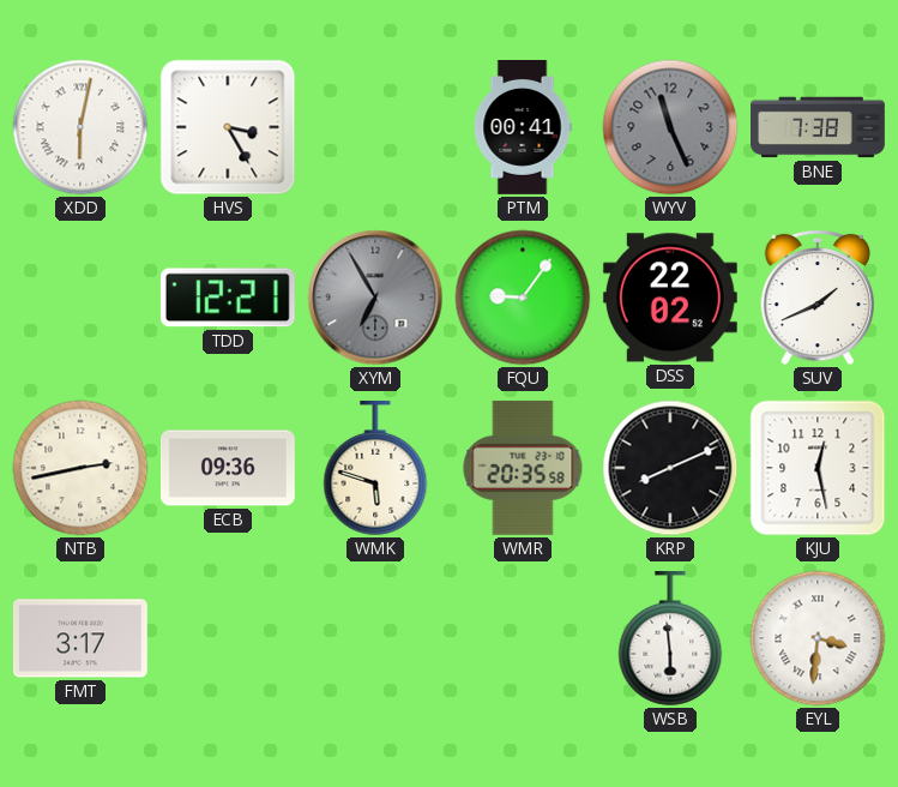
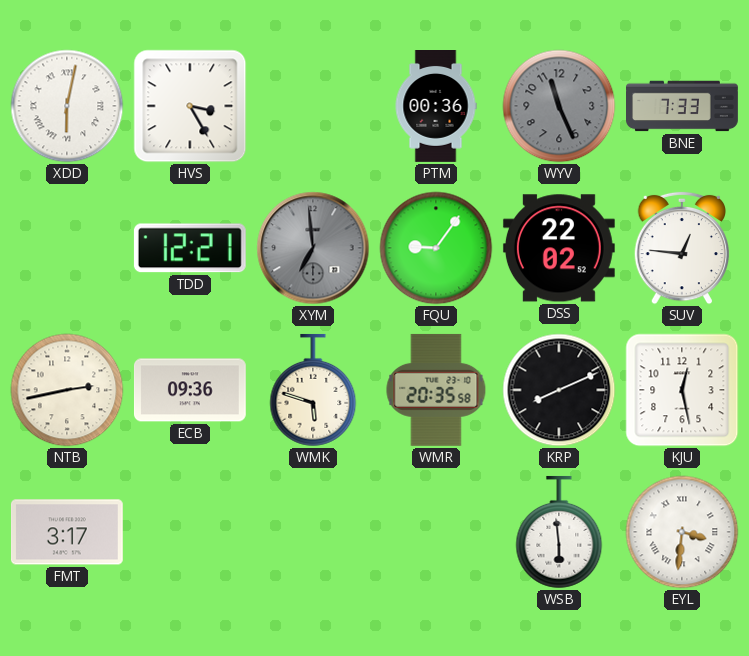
PTM: 00:41 -> 00:36 (436, 107)
BNE: 7:38 -> 7:33 (683, 106)
XYM: 6:55 -> 6:59 (313, 248)
SUV: 1:41 -> 12:46 (681, 248)
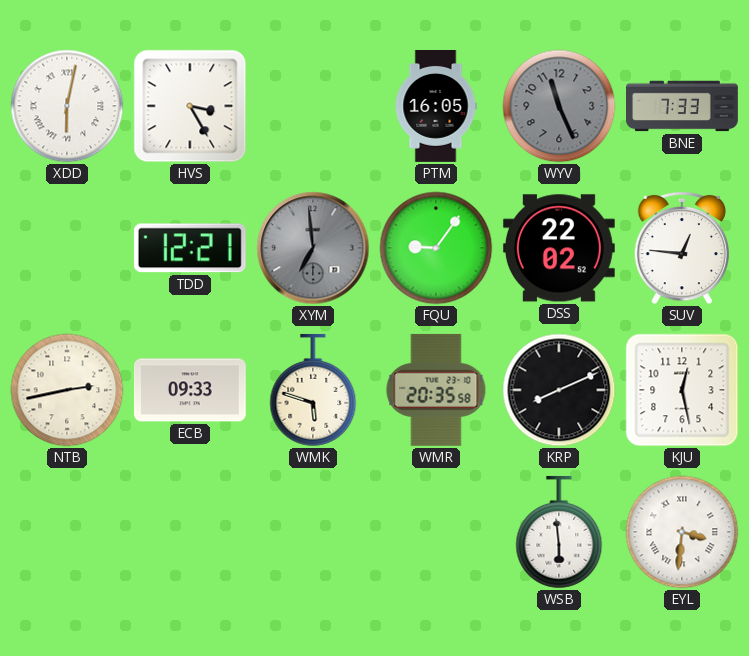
PTM: 00:36 -> 16:05 (436, 107)
ECB: 09:36 -> 09:33 (190, 390)
FMT: 3:17 -> none (67, 532)
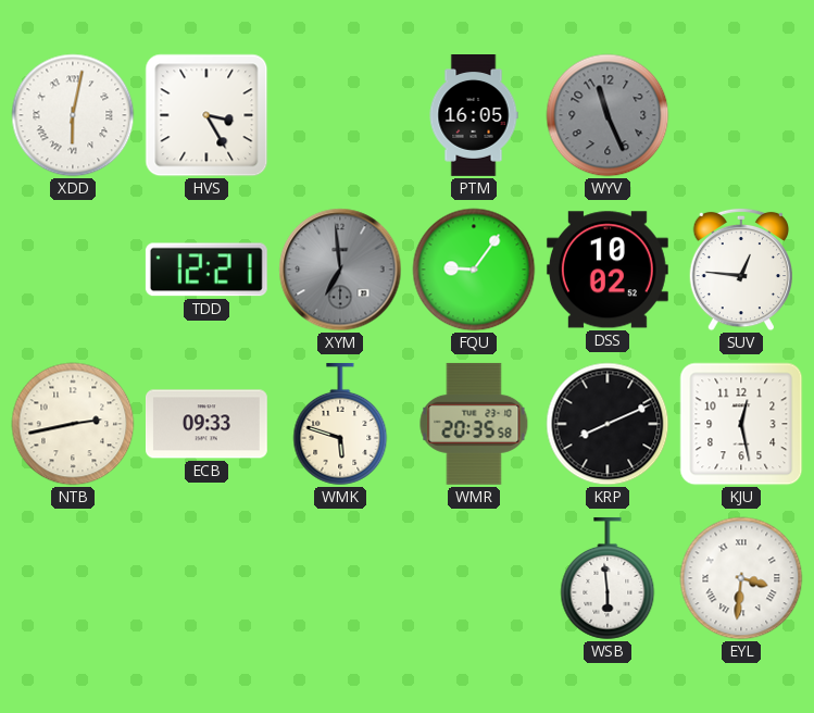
BNE: 7:33 -> none (683, 106)
DSS: 22:02 -> 10:02 (608, 270)
